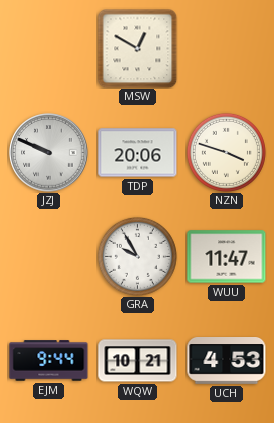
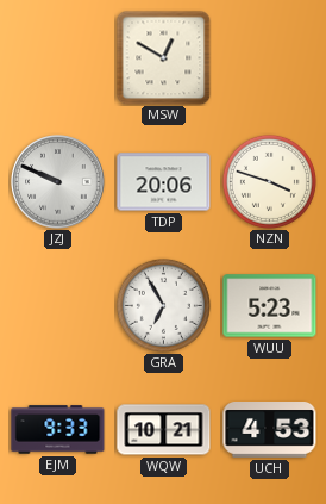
GRA: 9:55 -> 6:55 (163, 305)
WUU: 11:47 -> 5:23 (270, 306)
EJM: 9:44 -> 9:33 (58, 430)
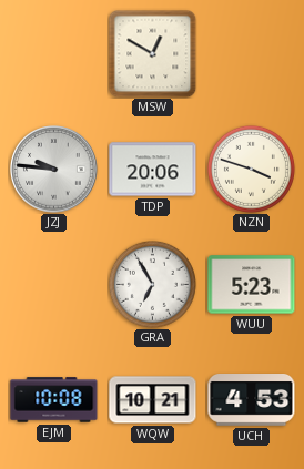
JZJ: 9:49 -> 9:46 (54, 170)
EJM: 9:33 -> 10:08 (54, 400)
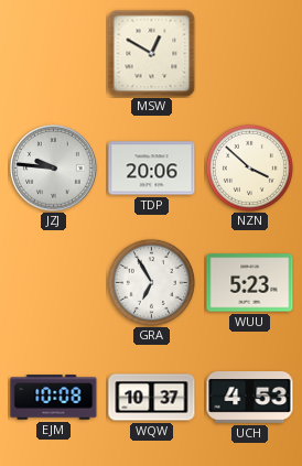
NZN: 3:48 -> 3:52 (249, 167)
WQW: 10:21 -> 10:37 (152, 398)
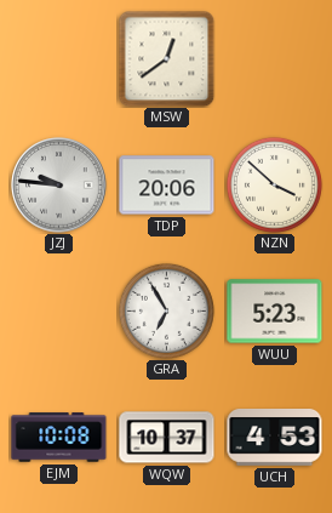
MSW: 12:50 -> 12:39 (166, 58)
